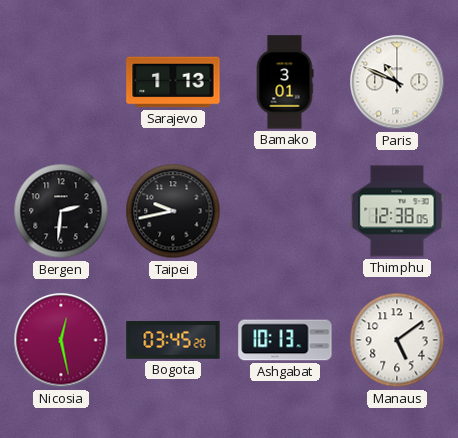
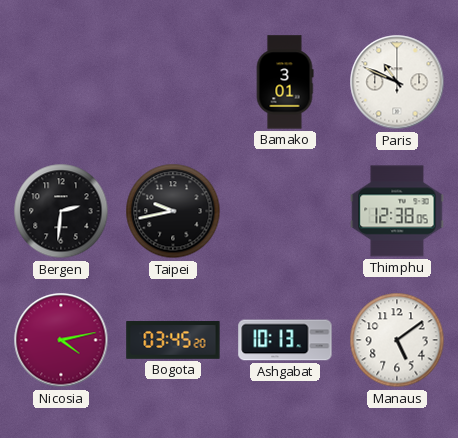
Sarajevo: 1:13 -> none (173, 82)
Nicosia: 12:28 -> 4:13 (61, 340)
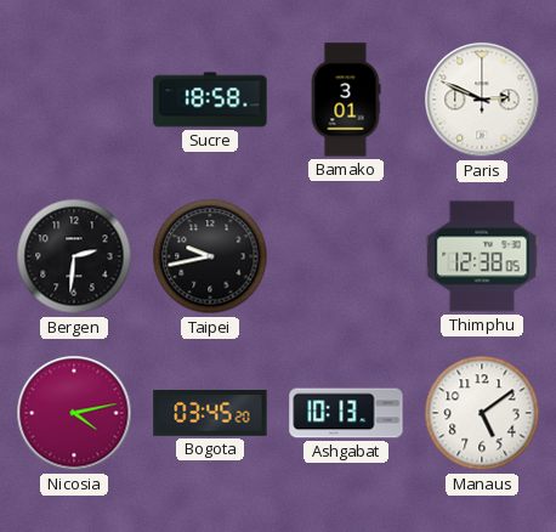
Sucre: none -> 18:58 (210, 100)
Paris: 10:49 -> 2:49 (482, 100)
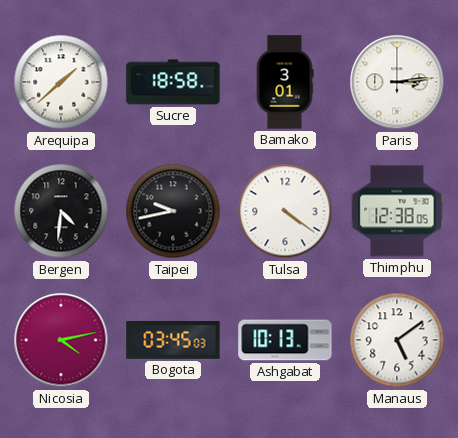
Arequipa: none -> 1:38 (61, 82)
Paris: 2:49 -> 3:14 (397, 82)
Bergen: 2:31 -> 4:31 (61, 211)
Tulsa: none -> 4:21 (285, 211)
Bogota: 03:45:20 -> 03:45:03 (173, 341)
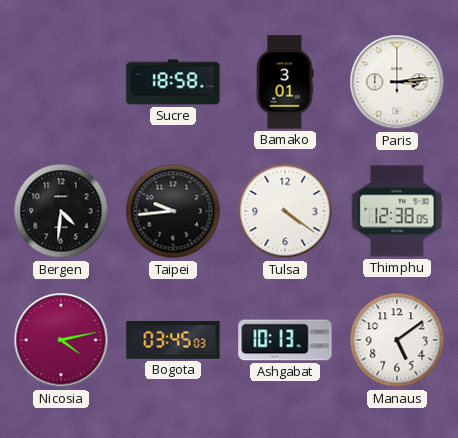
Arequipa: 1:38 -> none (61, 82)
Taipei: 9:43 -> 9:44 (173, 211)
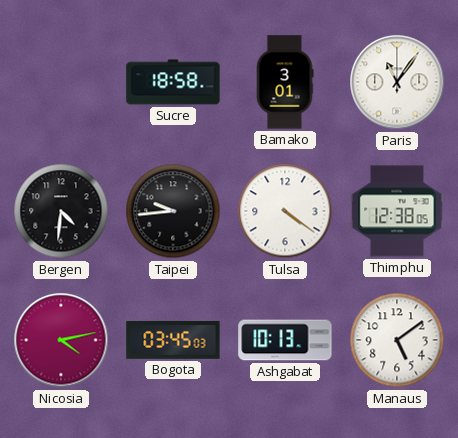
Paris: 3:14 -> 11:06 (397, 82)
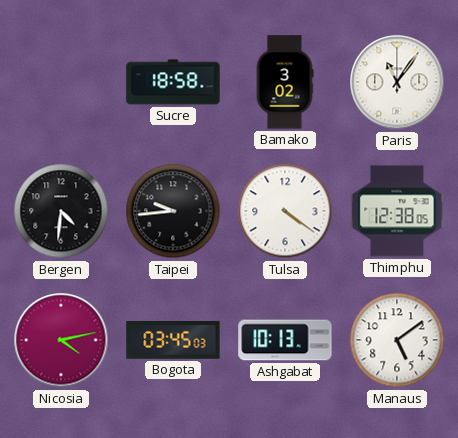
Bamako: 3:01 -> 3:02 (285, 82)
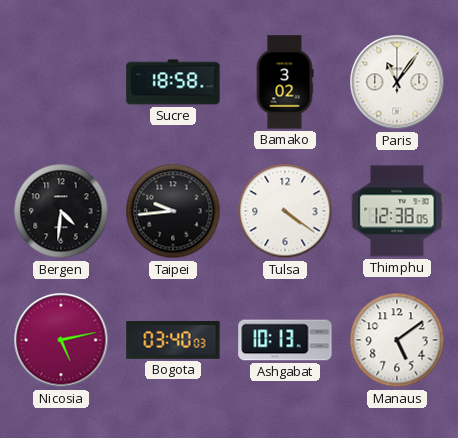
Nicosia: 4:13 -> 5:13 (61, 340)
Bogota: 03:45 -> 03:40 (173, 341)
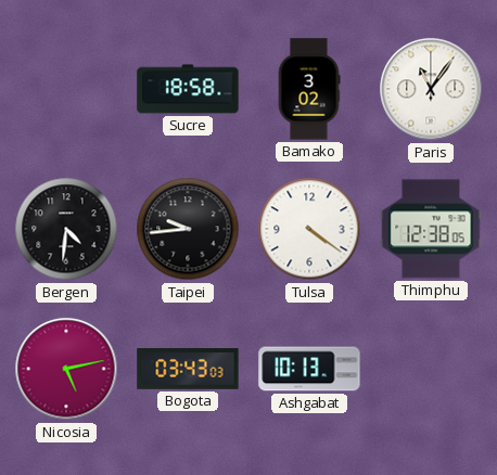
Bogota: 03:40 -> 03:43 (188, 370)
Manaus: 5:09 -> none (397, 340)
